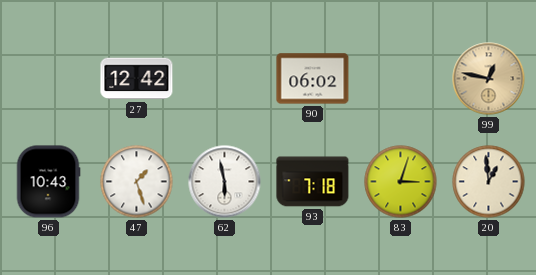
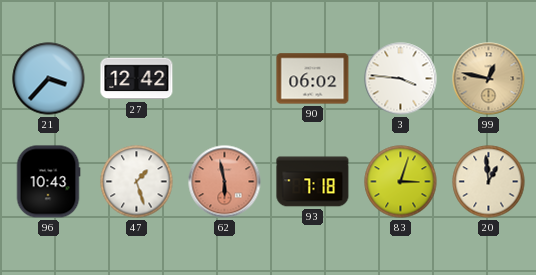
21: none -> 3:37 (49, 79)
3: none -> 3:46 (401, 79)
62 dial: white -> salmon (225, 182)
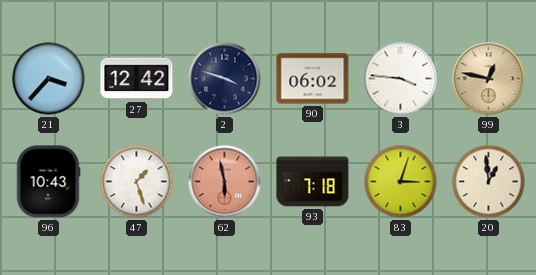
2: none -> 3:48 (225, 79)
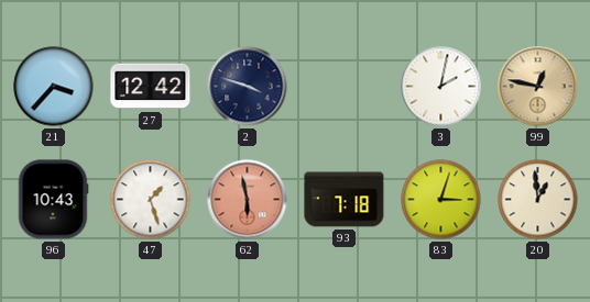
90: 06:02 -> none (313, 79)
3: 3:46 -> 2:02 (441, 87)
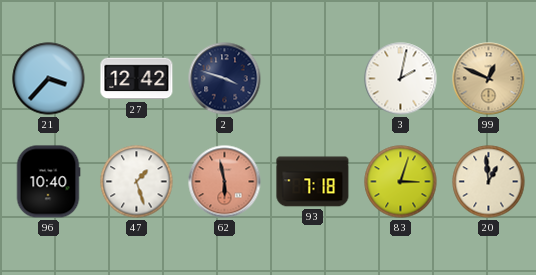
99: 12:47 -> 12:49 (489, 79)
96: 10:43 -> 10:40 (48, 182)
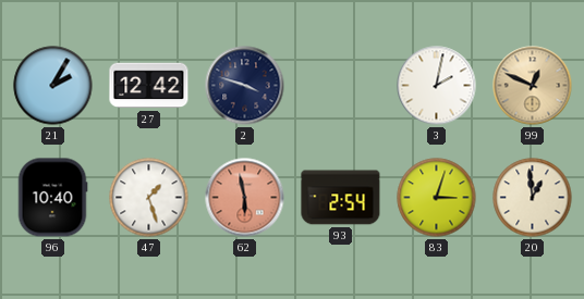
21: 3:37 -> 2:05 (53, 86)
93: 7:18 -> 2:54 (341, 198)
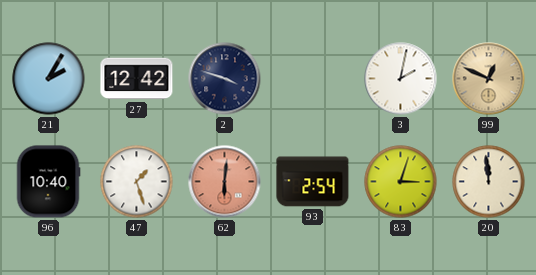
62: 5:58 -> 6:01 (225, 182)
20: 12:59 -> 11:59 (489, 182)
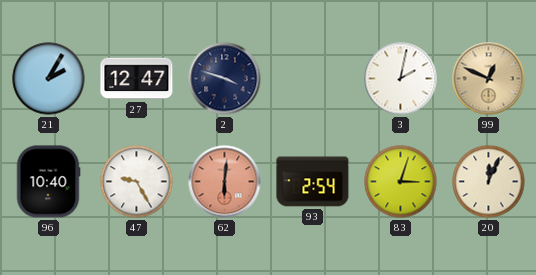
27: 12:42 -> 12:47 (137, 79)
47: 1:27 -> 9:25 (137, 182)
20: 11:59 -> 12:04 (489, 182)
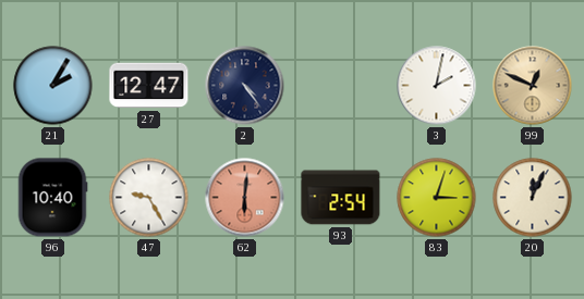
2: 3:48 -> 4:24 (245, 86)
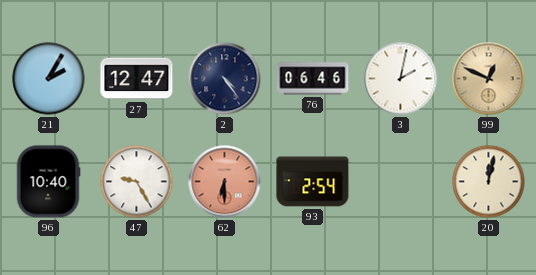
76: none -> 06:46 (313, 79)
62: 6:01 -> 6:30 (225, 182)
83: 3:03 -> none (437, 198)
20: 12:04 -> 12:02 (489, 182)
